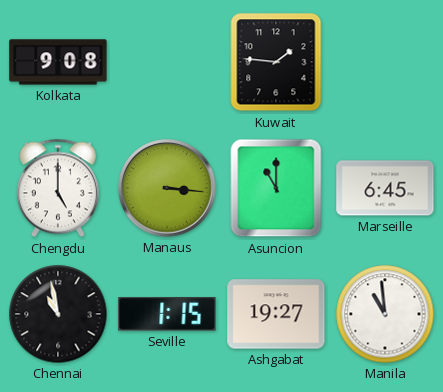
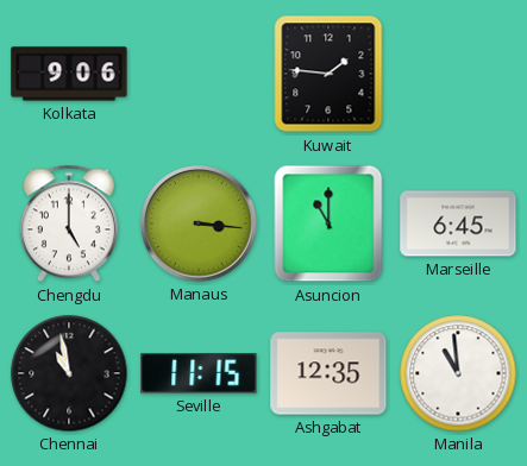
Kolkata: 9:08 -> 9:06 (69, 74)
Seville: 1:15 -> 11:15 (199, 373)
Ashgabat: 19:27 -> 12:35 (328, 373)
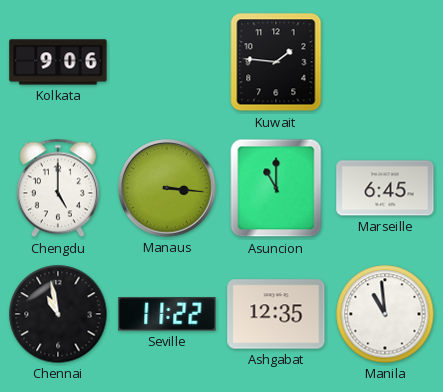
Seville: 11:15 -> 11:22 (167, 314)
